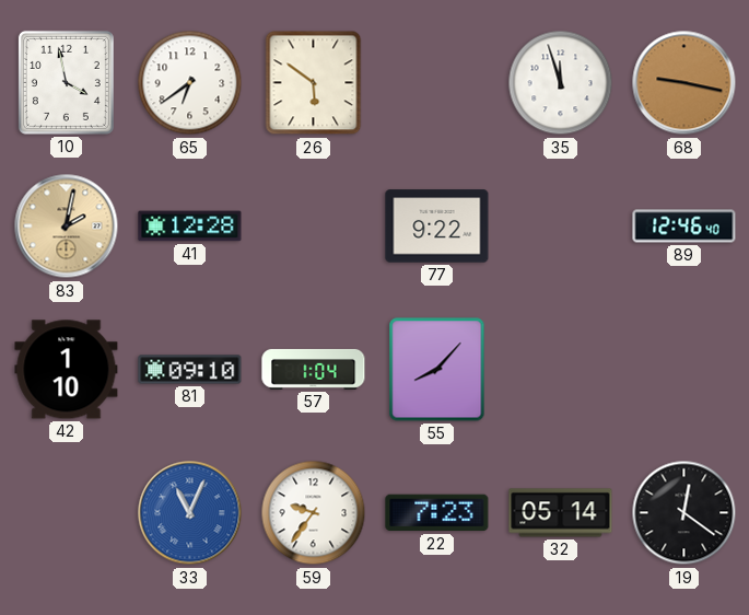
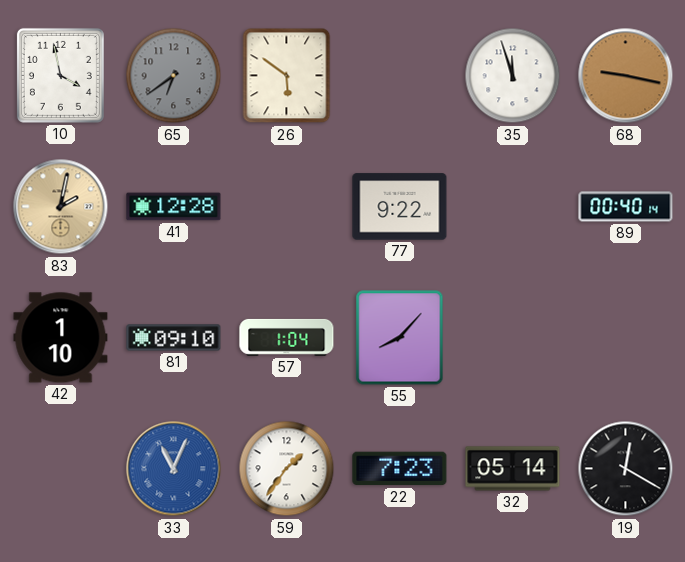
65 dial: white -> grey (174, 76)
89: 12:46 -> 00:40 (626, 207)
59: 9:36 -> 1:36 (287, 469)
19: 12:21 -> 12:20 (626, 469)
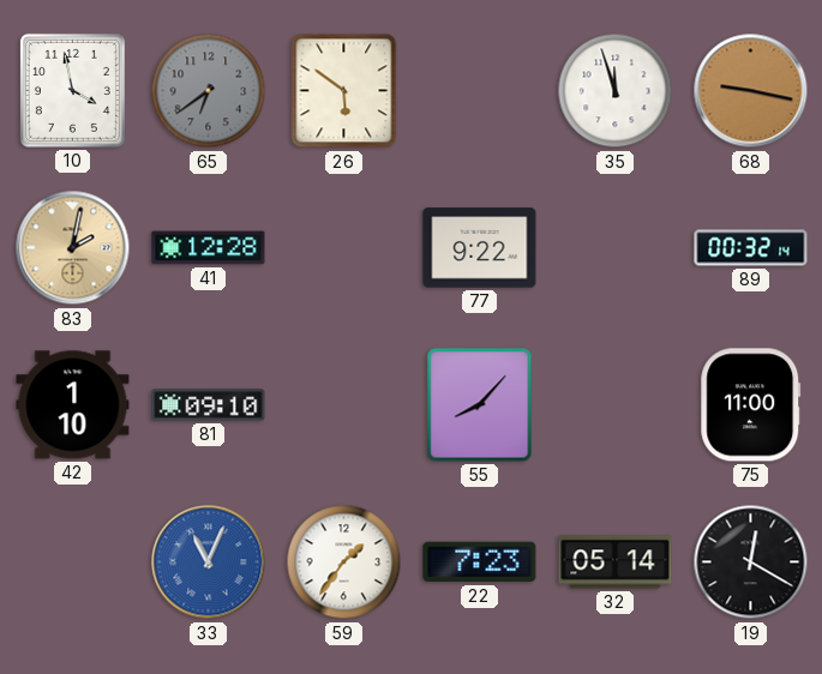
89: 00:40 -> 00:32 (751, 248)
57: 1:04 -> none (287, 337)
75: none -> 11:00 (751, 405)
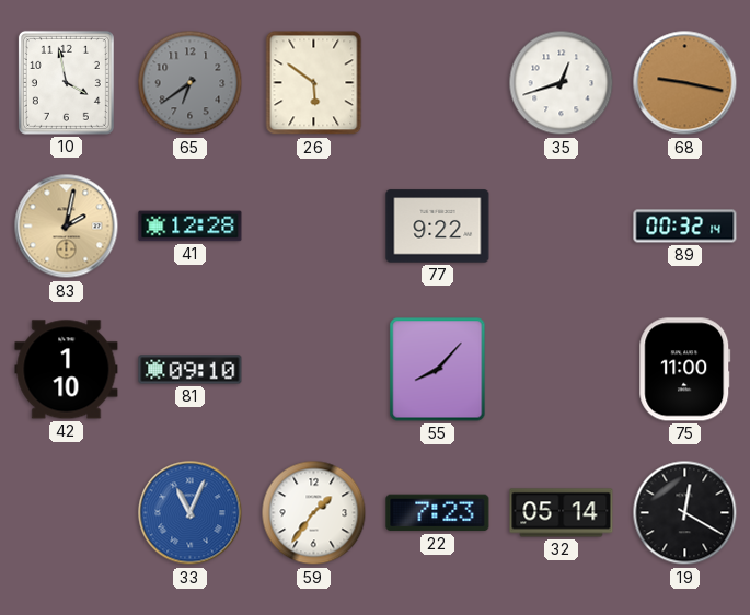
35: 11:57 -> 12:42 (562, 83)
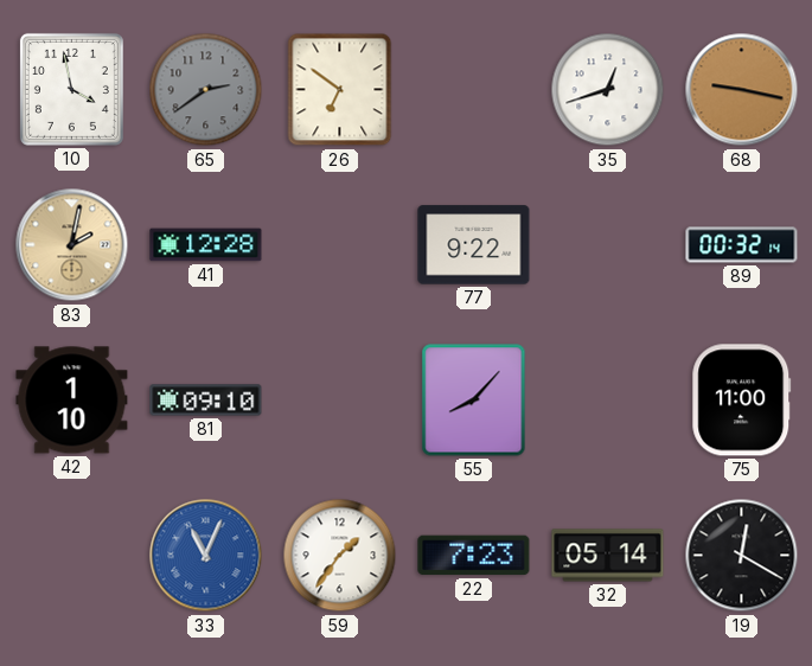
65: 6:39 -> 2:39 (206, 90)
26: 5:51 -> 6:51 (340, 90)
